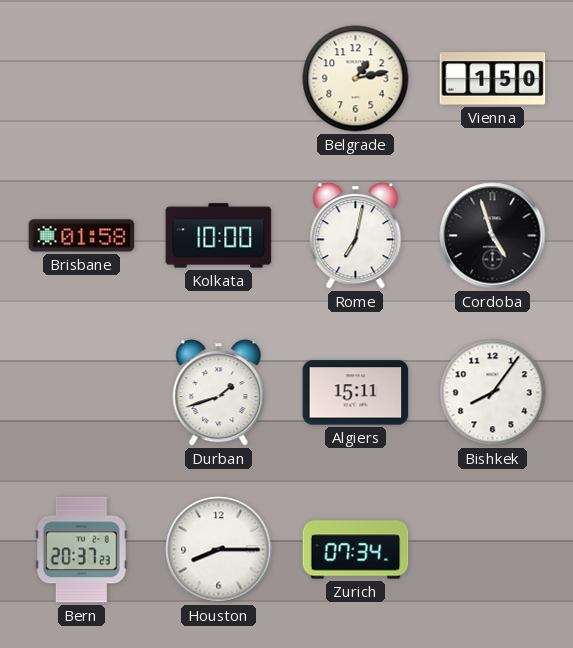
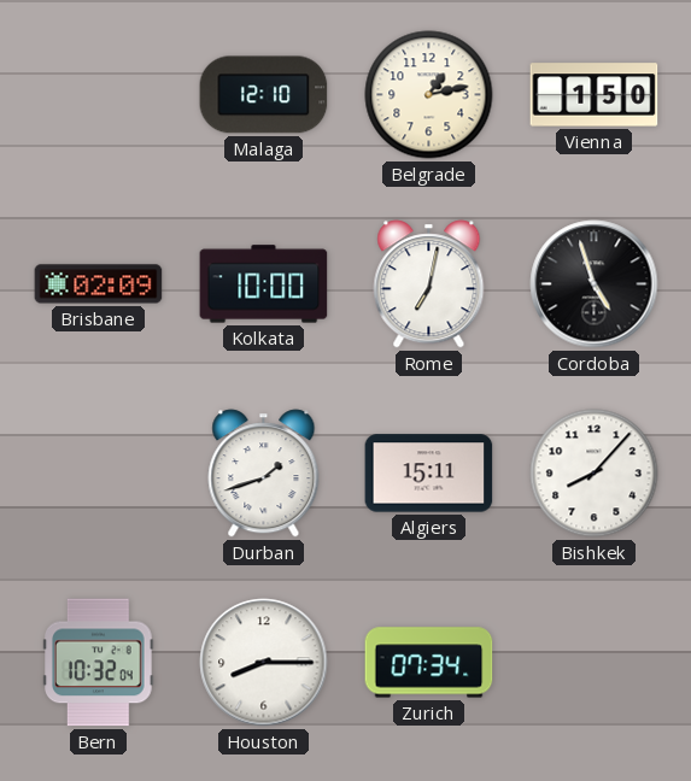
Malaga: none -> 12:10 (264, 95)
Brisbane: 01:58 -> 02:09 (99, 284)
Bishkek: 8:06 -> 8:07 (595, 474)
Bern: 20:37 -> 10:32 (99, 663)
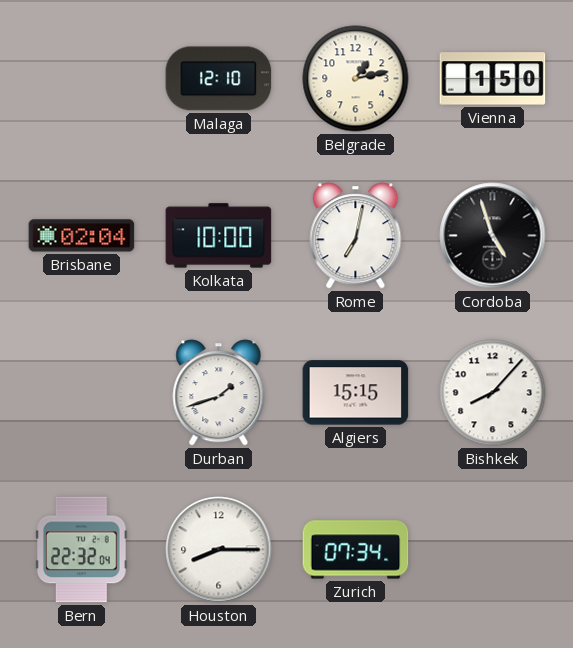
Brisbane: 02:09 -> 02:04 (82, 236)
Algiers: 15:11 -> 15:15 (356, 393)
Bern: 10:32 -> 22:32 (82, 550)
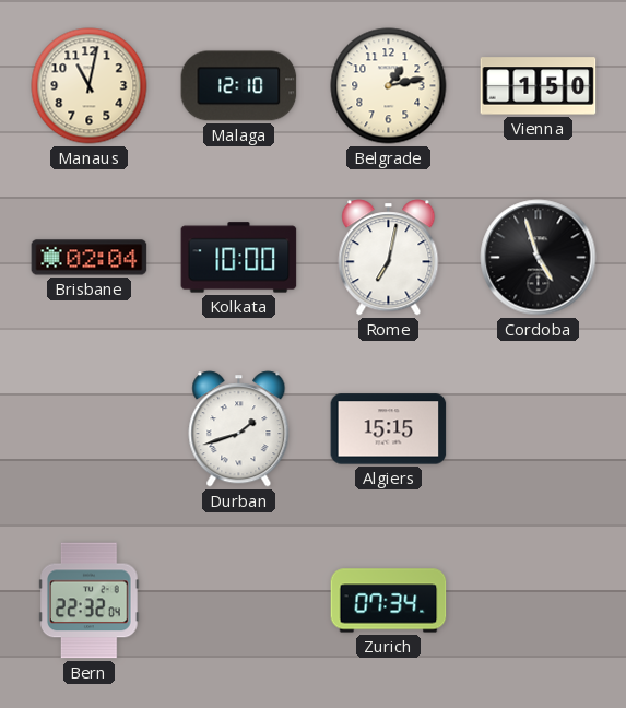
Manaus: none -> 11:02 (90, 86)
Bishkek: 8:07 -> none (493, 393)
Houston: 8:15 -> none (219, 550)
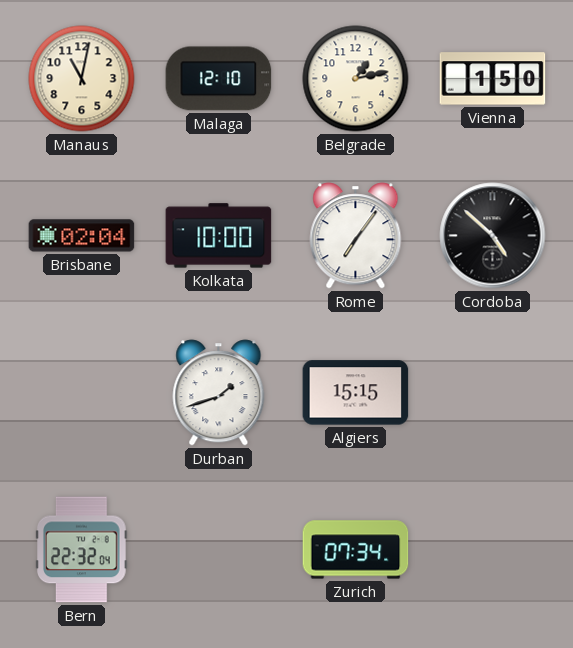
Rome: 7:02 -> 7:06 (356, 236)
Cordoba: 4:57 -> 4:52 (493, 236)
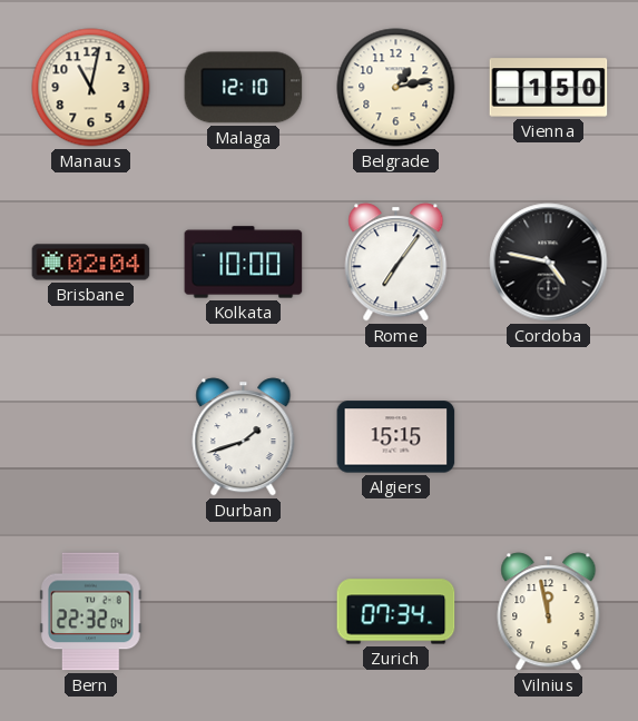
Cordoba: 4:52 -> 4:47 (549, 263)
Vilnius: none -> 11:58 (549, 612)
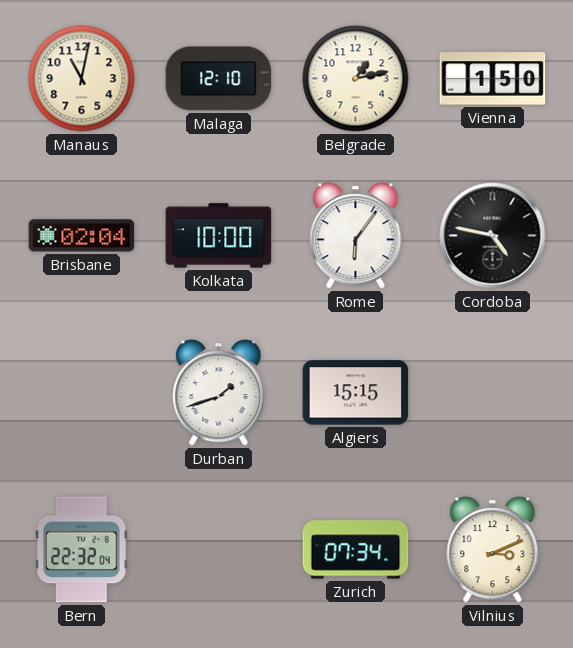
Rome: 7:06 -> 6:06 (356, 236)
Vilnius: 11:58 -> 3:11 (493, 550)
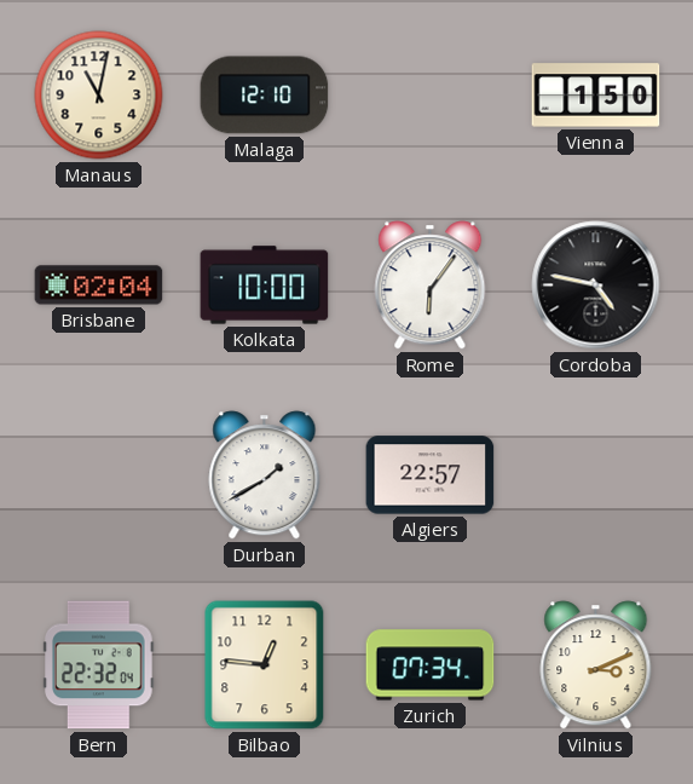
Belgrade: 1:13 -> none (356, 79)
Durban: 1:42 -> 1:40 (265, 475)
Algiers: 15:15 -> 22:57 (431, 475)
Bilbao: none -> 12:46 (265, 665)
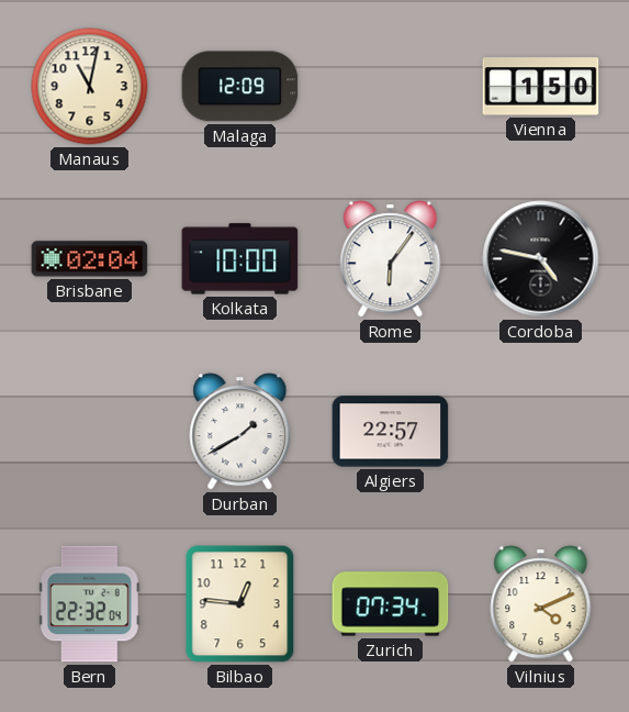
Malaga: 12:10 -> 12:09 (240, 87)
Vilnius: 3:11 -> 4:11 (541, 604)
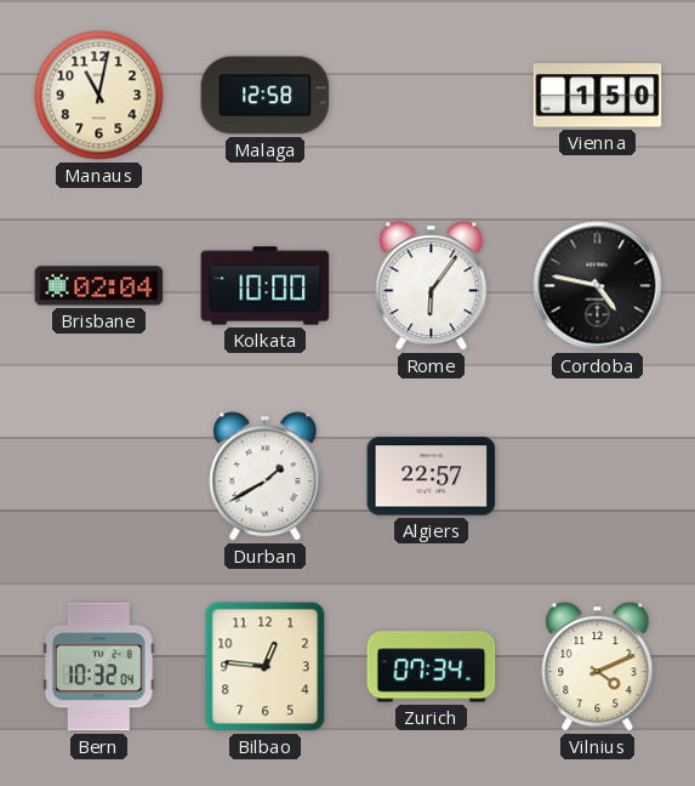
Malaga: 12:09 -> 12:58 (266, 96)
Bern: 22:32 -> 10:32 (99, 667)
